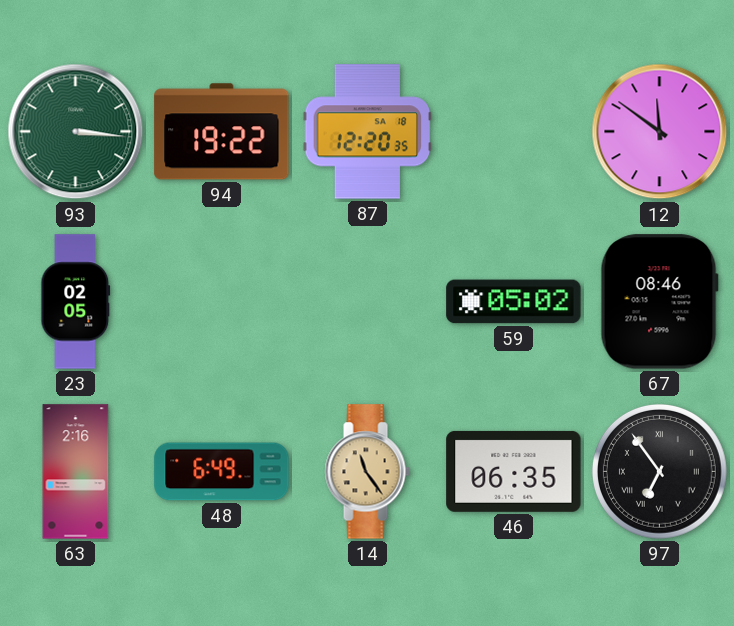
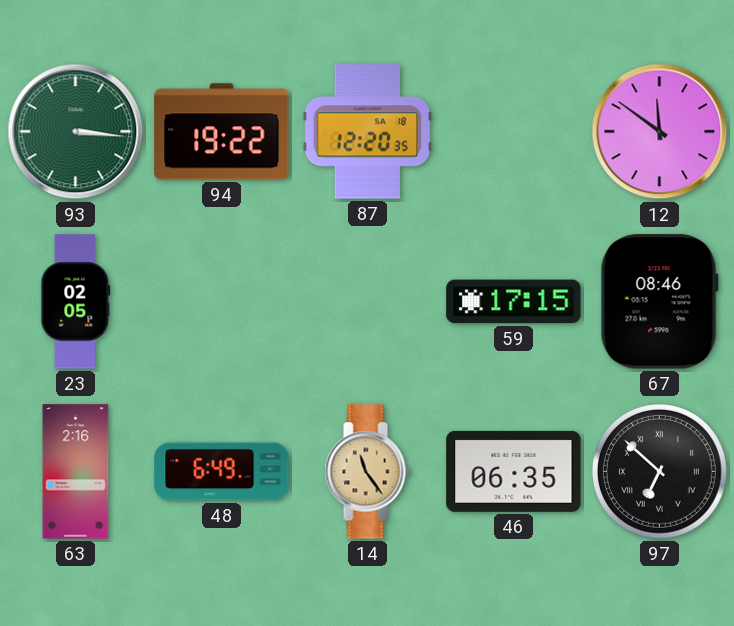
59: 05:02 -> 17:15 (514, 302)
97: 6:54 -> 6:52 (659, 471)
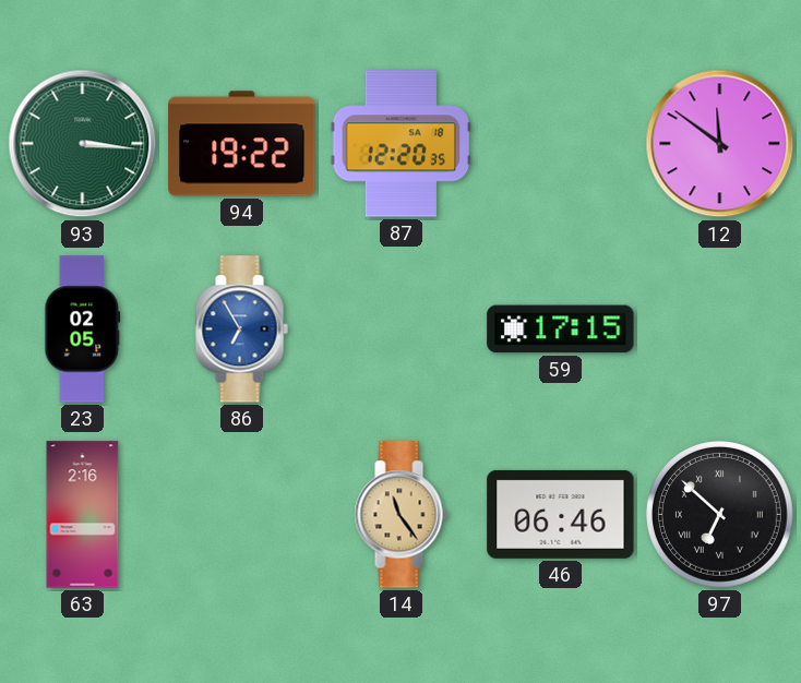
86: none -> 6:55 (241, 329)
67: 08:46 -> none (659, 302)
48: 6:49 -> none (222, 472)
46: 06:35 -> 06:46 (561, 514)
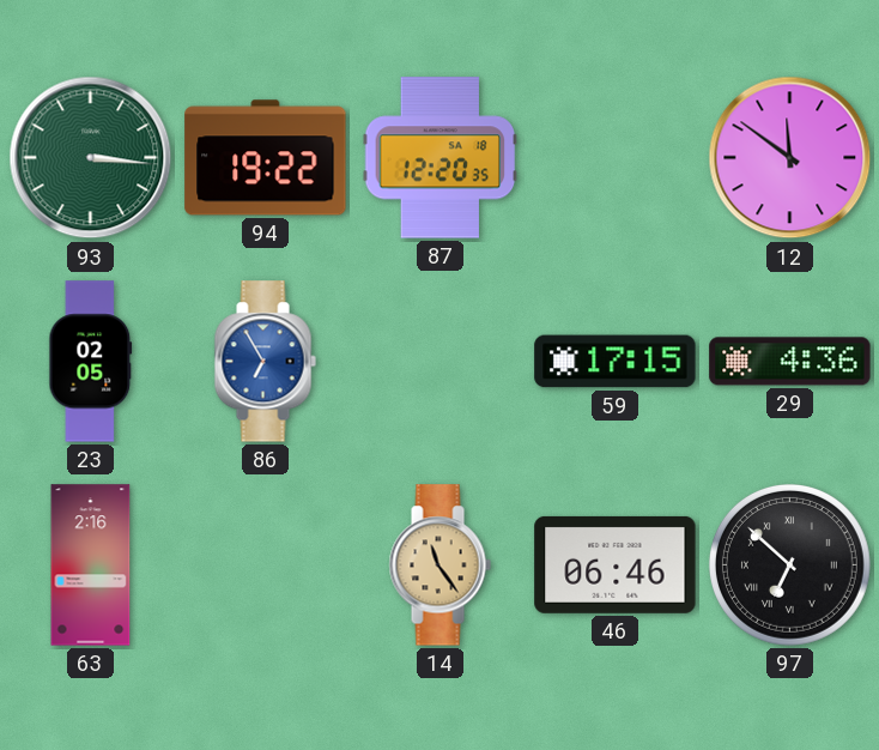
29: none -> 4:36 (790, 362)
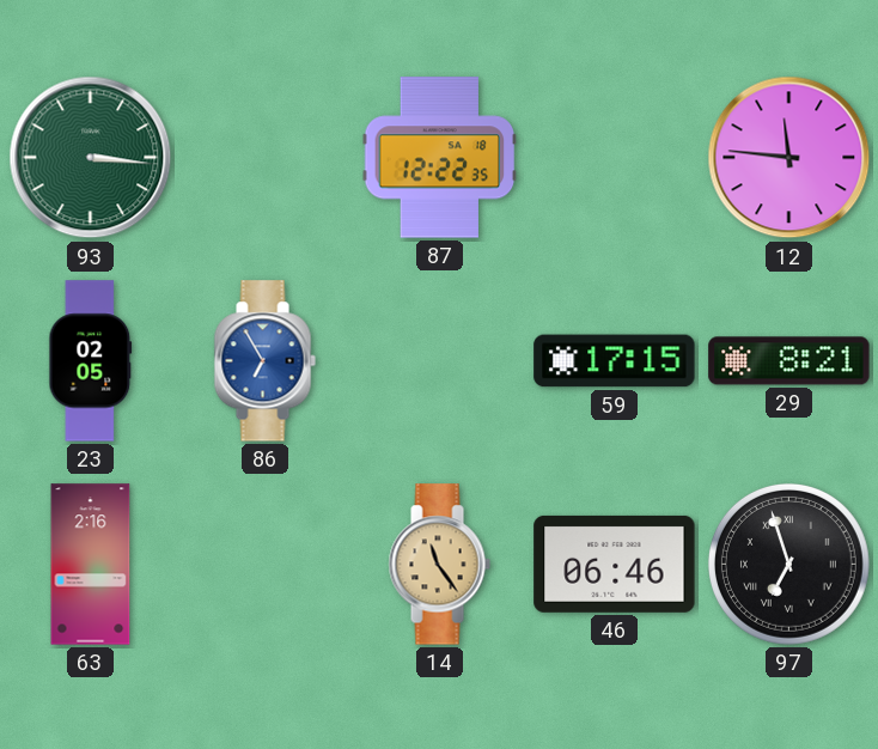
94: 19:22 -> none (266, 158)
87: 12:20 -> 12:22 (440, 158)
12: 11:51 -> 11:46 (789, 158)
29: 4:36 -> 8:21 (789, 361)
97: 6:52 -> 6:57 (788, 564)
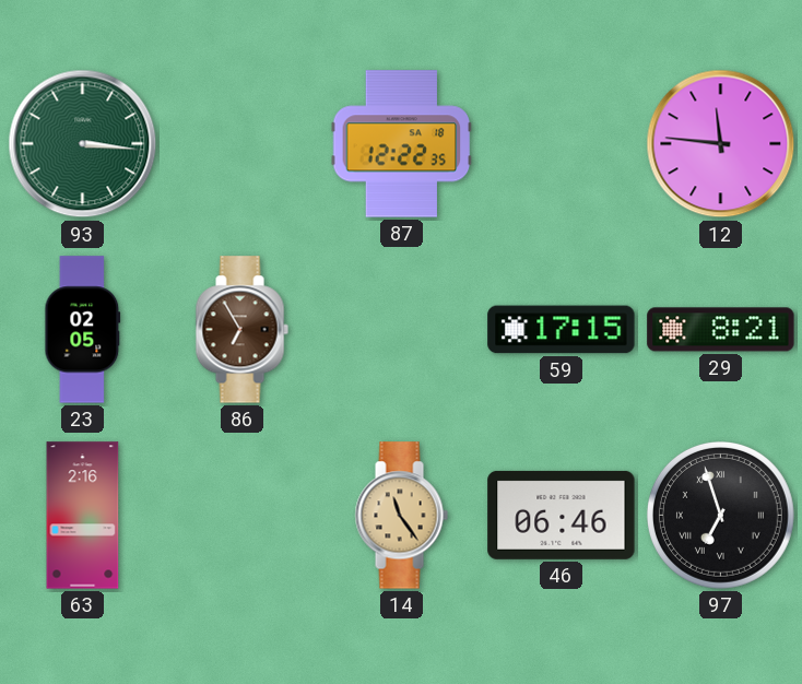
86 dial: blue -> brown (241, 330)
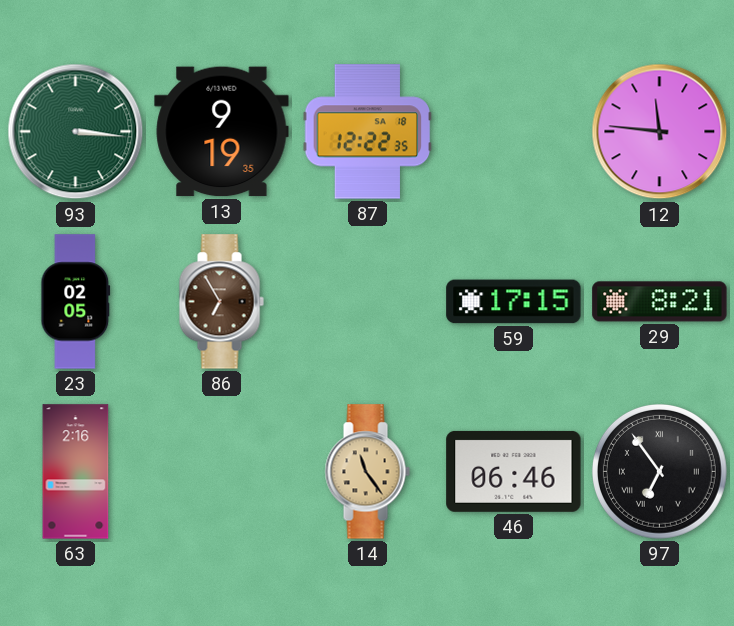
13: none -> 9:19 (222, 132)
97: 6:57 -> 6:54 (659, 471)
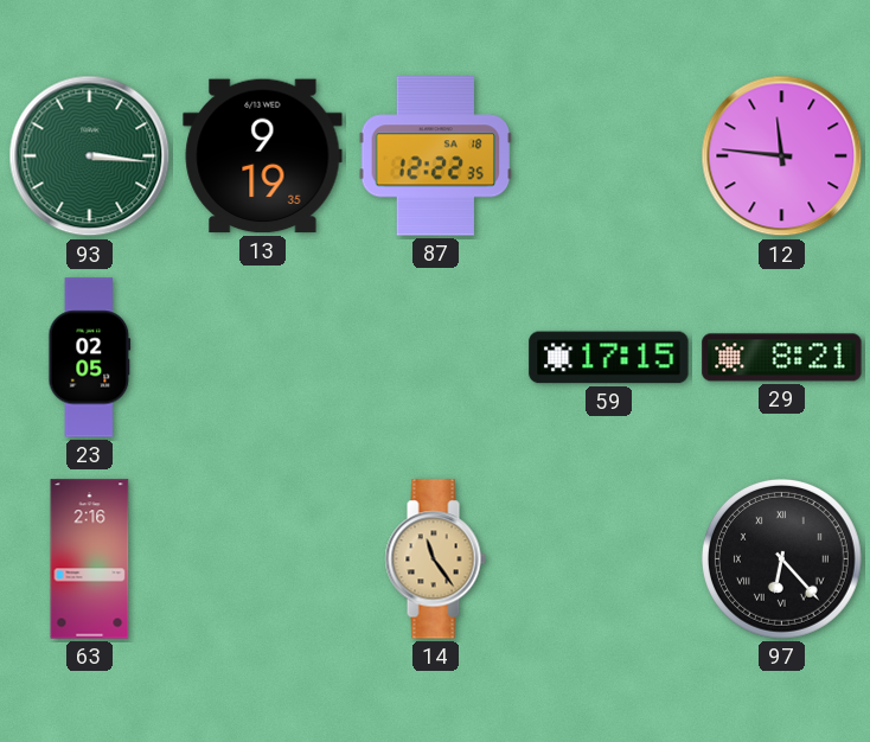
86: 6:55 -> none (221, 302)
46: 06:46 -> none (514, 471)
97: 6:54 -> 6:23 (781, 558)
